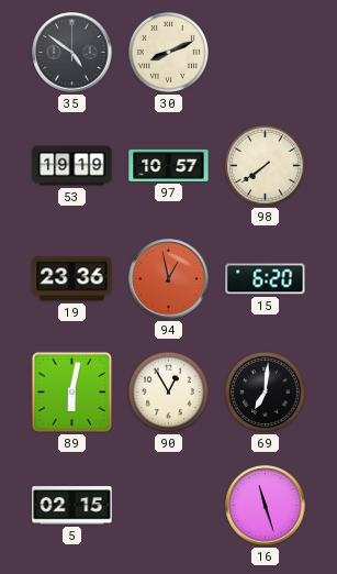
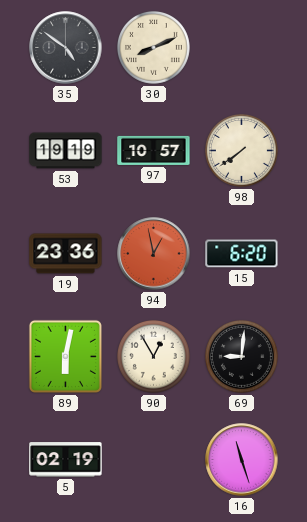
69: 7:01 -> 9:01 (241, 356)
5: 02:15 -> 02:19 (66, 460)
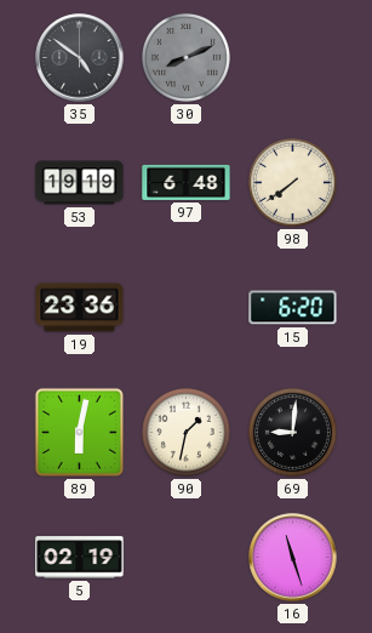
30 dial: cream -> grey (185, 57)
97: 10:57 -> 6:48 (187, 182)
94: 12:58 -> none (154, 254)
90: 12:55 -> 1:32 (185, 432)
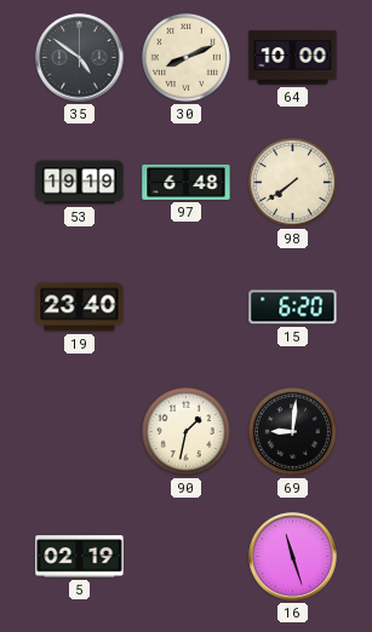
30 dial: grey -> cream (185, 57)
64: none -> 10:00 (293, 58)
19: 23:36 -> 23:40 (80, 308)
89: 6:02 -> none (79, 432)
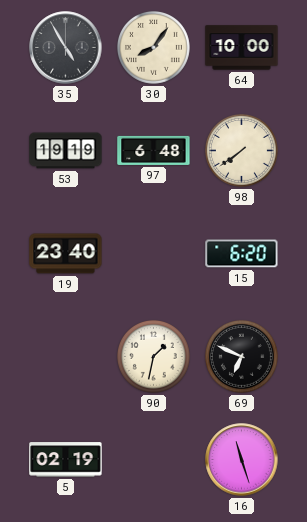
35: 4:51 -> 4:55 (66, 48)
30: 8:11 -> 8:06 (153, 47)
69: 9:01 -> 6:49 (241, 356)
